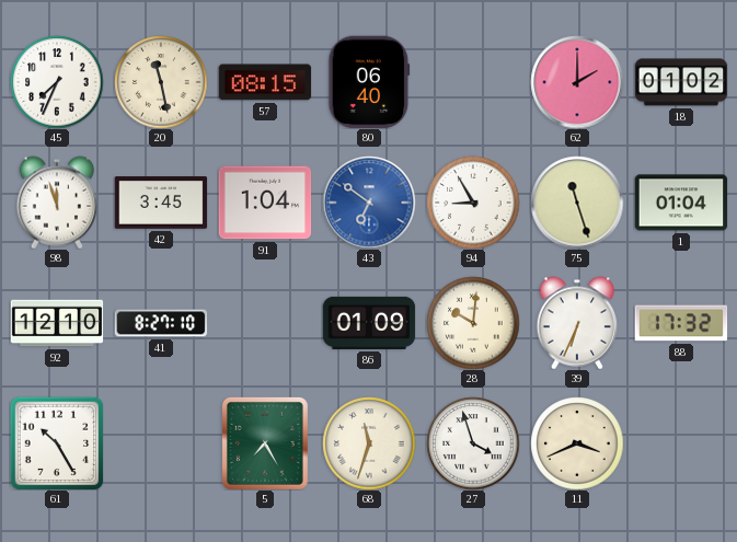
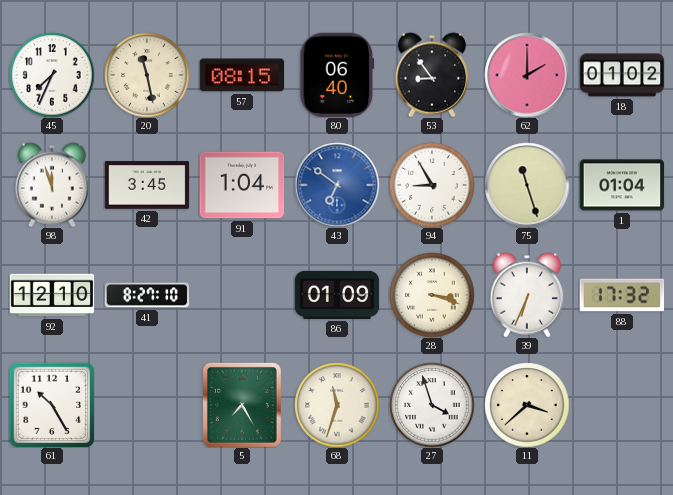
53: none -> 8:54 (432, 75)
28: 10:01 -> 3:18 (432, 295)
11: 3:41 -> 3:38 (527, 405)
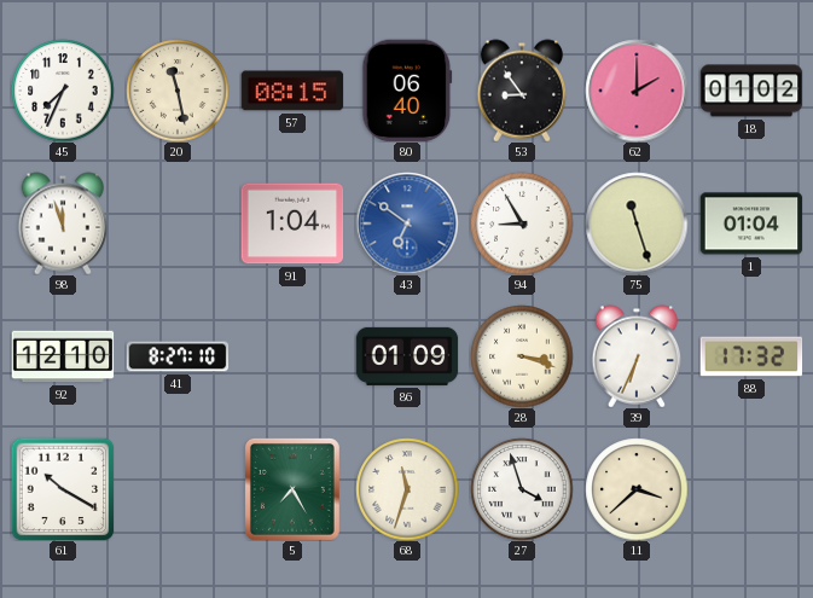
42: 3:45 -> none (147, 185)
61: 10:25 -> 10:20 (63, 489)
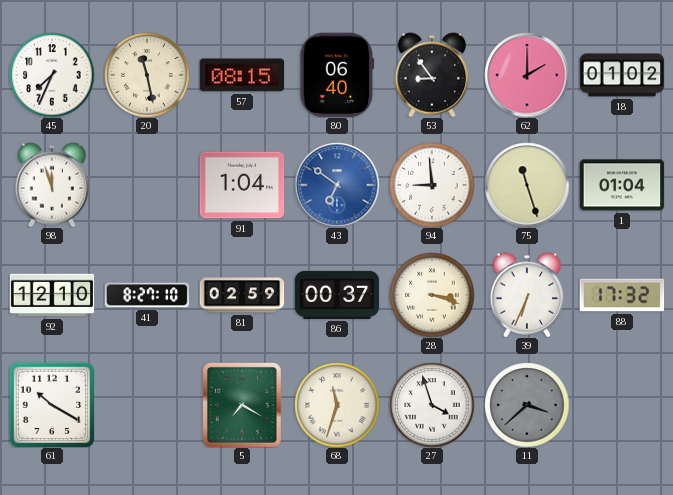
94: 8:55 -> 8:59 (432, 185)
81: none -> 02:59 (242, 295)
86: 01:09 -> 00:37 (337, 295)
5: 7:25 -> 7:20 (242, 405)
11 dial: cream -> grey (527, 405)
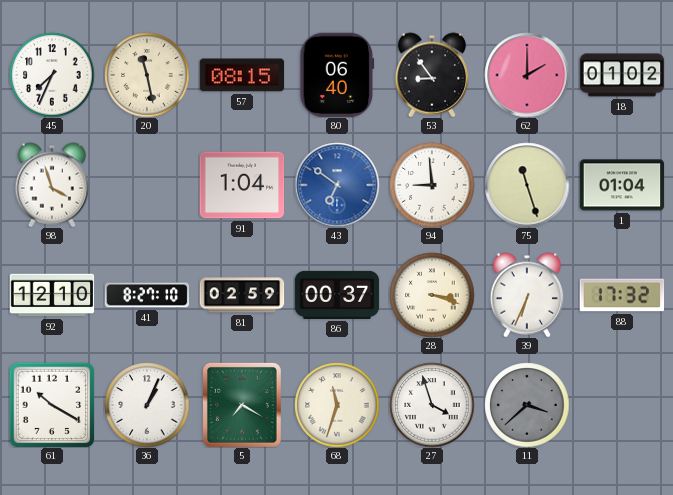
98: 11:57 -> 3:57 (52, 185)
36: none -> 1:04 (147, 405)
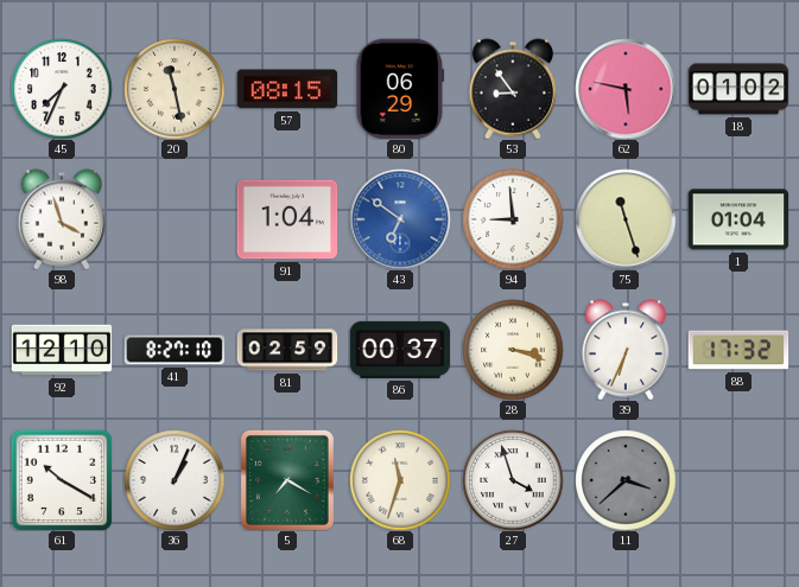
80: 06:40 -> 06:29 (400, 89)
62: 2:00 -> 5:47 (626, 89)
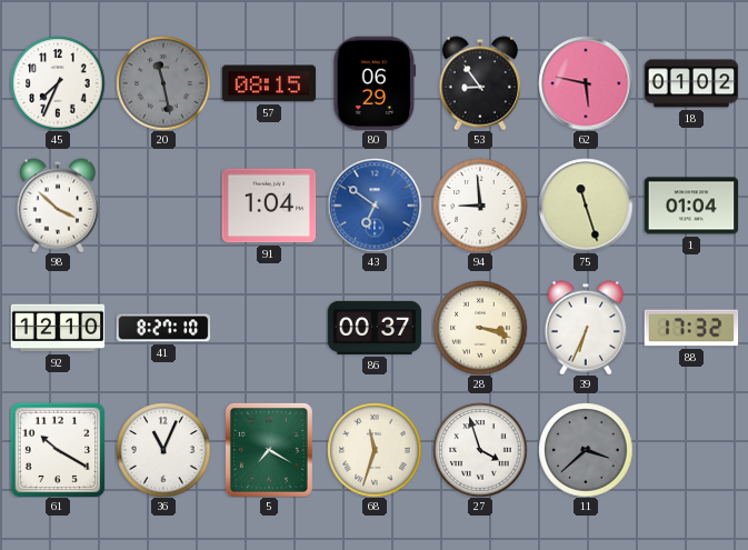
20 dial: cream -> grey (163, 83)
98: 3:57 -> 3:52 (58, 206)
81: 02:59 -> none (287, 350)
36: 1:04 -> 11:04 (163, 450)
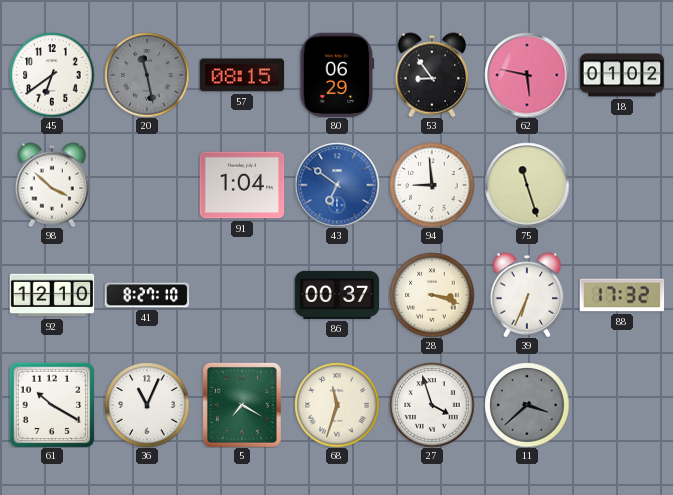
45: 7:34 -> 6:39 (52, 75)
1: 01:04 -> none (691, 206)
